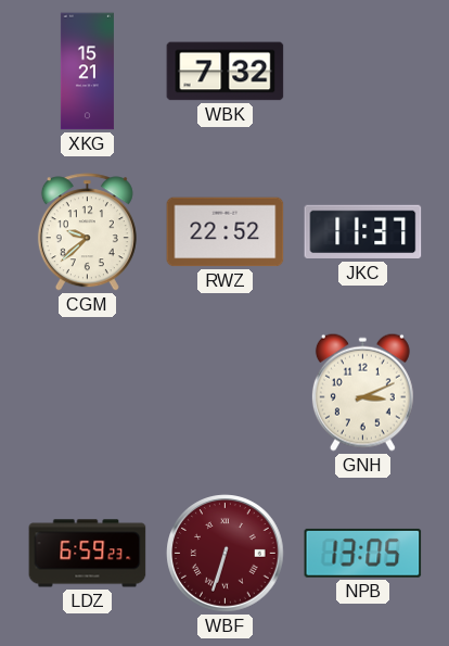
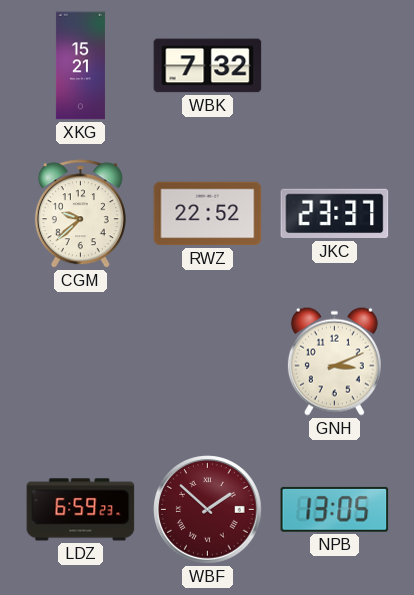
JKC: 11:37 -> 23:37 (335, 214)
WBF: 6:33 -> 1:52 (208, 510)
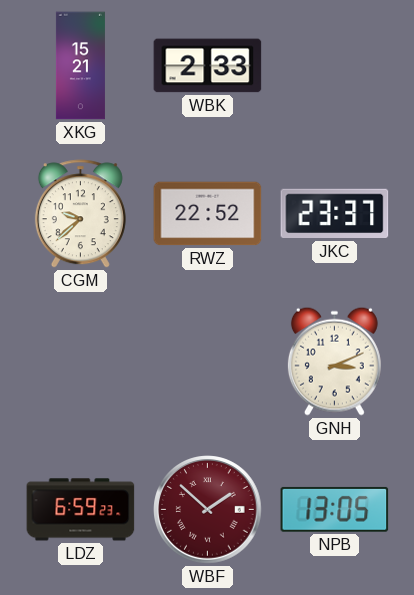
WBK: 7:32 -> 2:33 (208, 66)
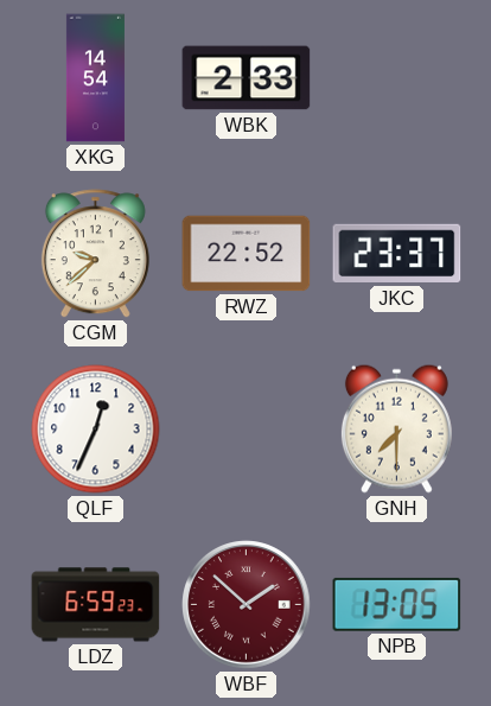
XKG: 15:21 -> 14:54 (95, 78)
QLF: none -> 12:34 (96, 430)
GNH: 3:11 -> 7:30 (396, 428)
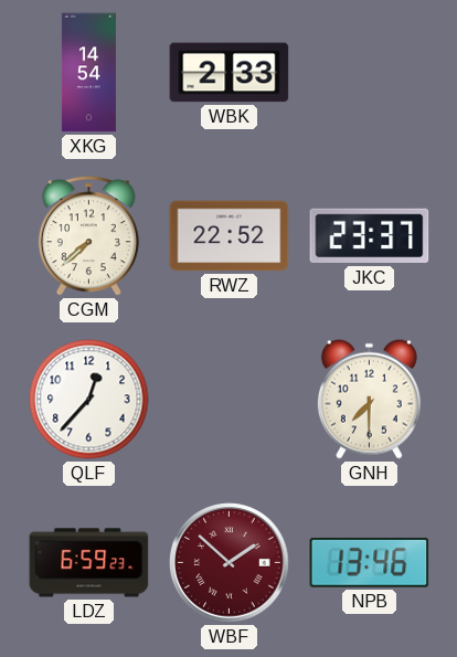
CGM: 9:38 -> 7:38 (88, 236)
QLF: 12:34 -> 12:37 (89, 400)
NPB: 13:05 -> 13:46 (370, 562)
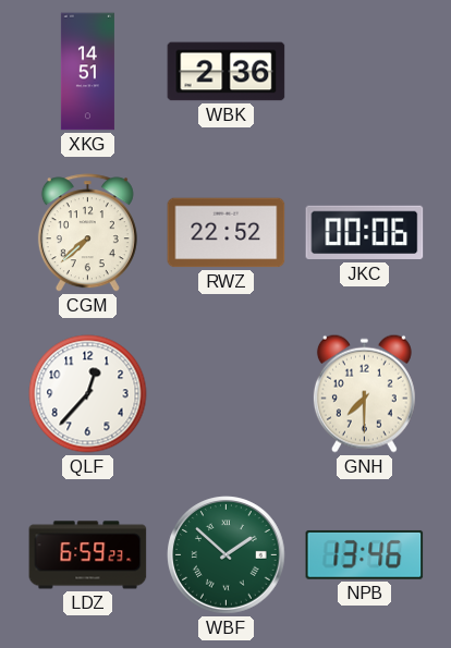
XKG: 14:54 -> 14:51 (87, 72)
WBK: 2:33 -> 2:36 (227, 72)
JKC: 23:37 -> 00:06 (365, 233)
WBF dial: burgundy -> green (227, 555)
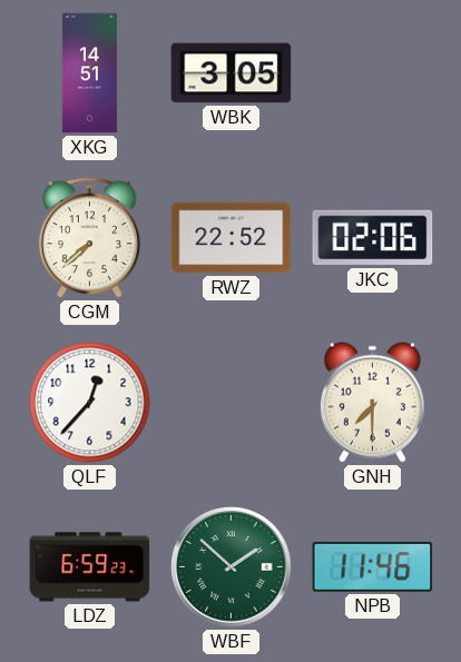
WBK: 2:36 -> 3:05 (232, 73)
JKC: 00:06 -> 02:06 (373, 238)
NPB: 13:46 -> 11:46 (373, 566)
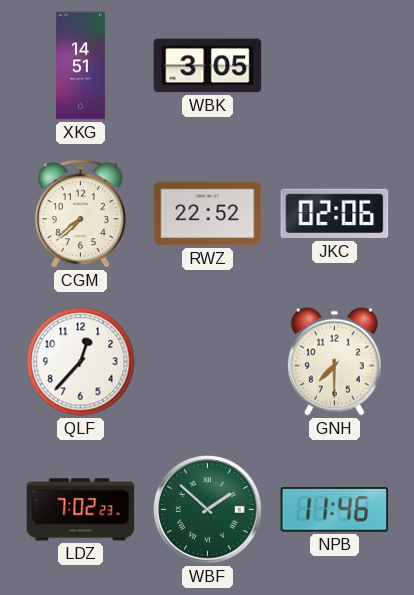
LDZ: 6:59 -> 7:02 (81, 510)
